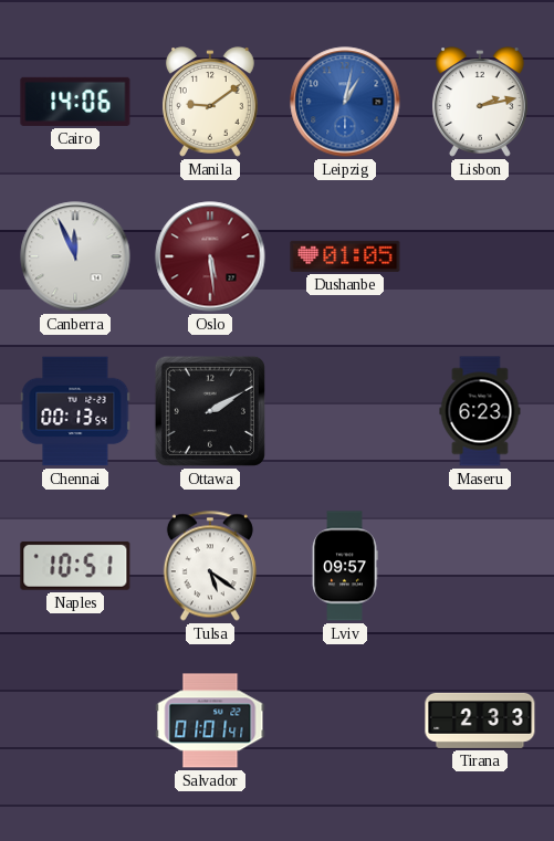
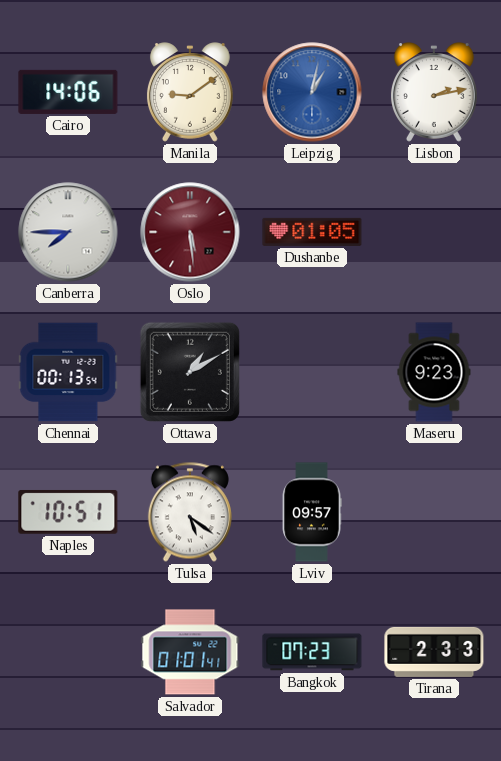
Canberra: 11:56 -> 7:45 (68, 232)
Ottawa: 2:10 -> 1:10 (190, 372)
Maseru: 6:23 -> 9:23 (434, 372)
Bangkok: none -> 07:23 (312, 652)
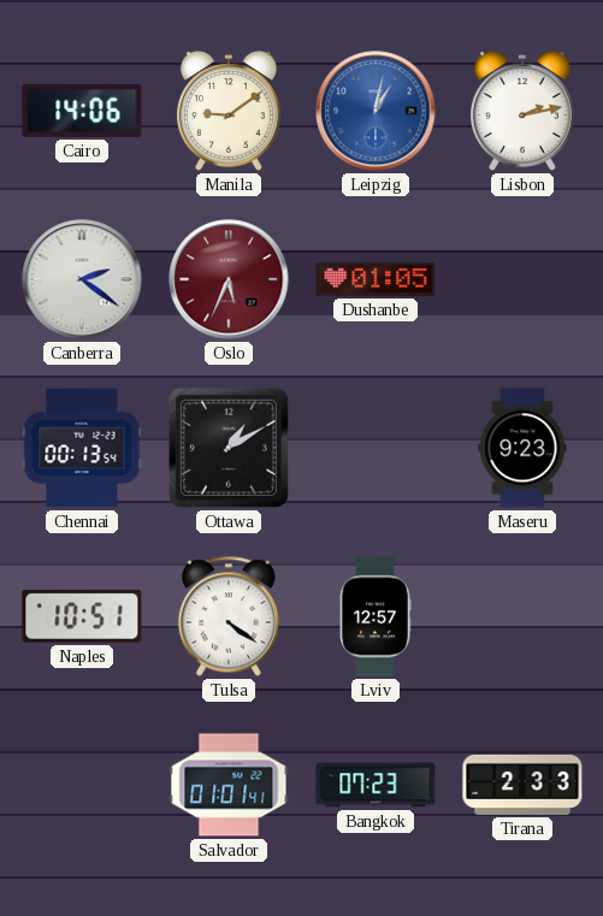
Canberra: 7:45 -> 2:21 (82, 279)
Oslo: 5:29 -> 5:34 (229, 279)
Tulsa: 5:21 -> 4:21 (229, 616)
Lviv: 09:57 -> 12:57 (376, 616)
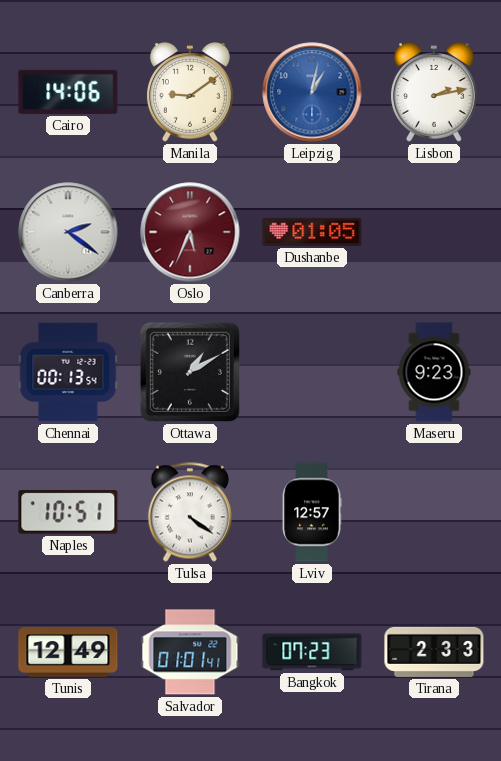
Tunis: none -> 12:49 (68, 652)
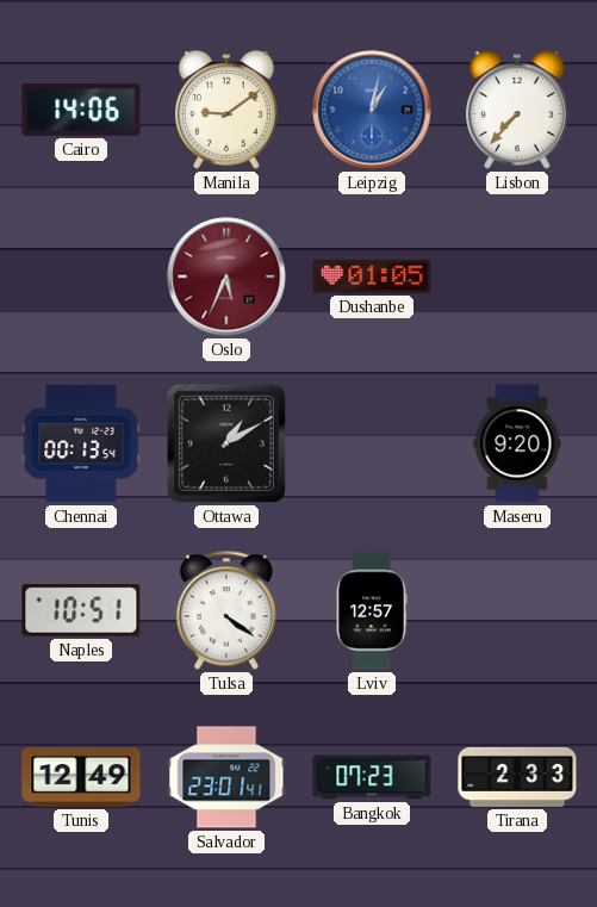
Lisbon: 2:13 -> 7:37 (517, 110)
Canberra: 2:21 -> none (68, 232)
Maseru: 9:23 -> 9:20 (517, 443)
Salvador: 01:01 -> 23:01 (226, 777)
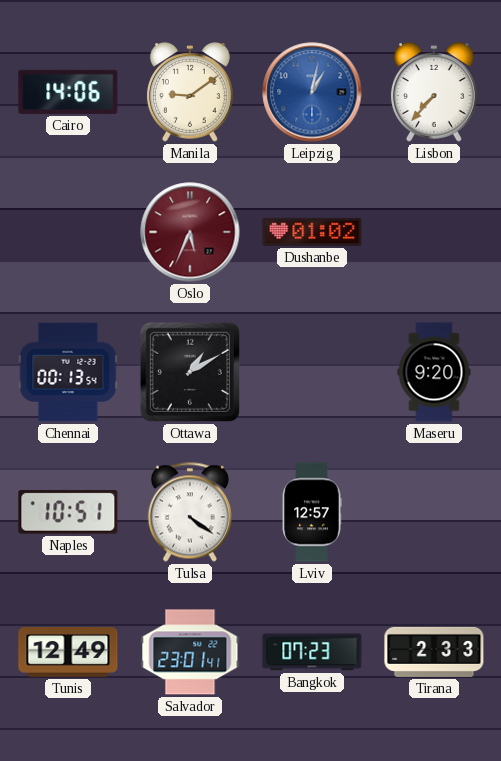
Dushanbe: 01:05 -> 01:02 (312, 232)
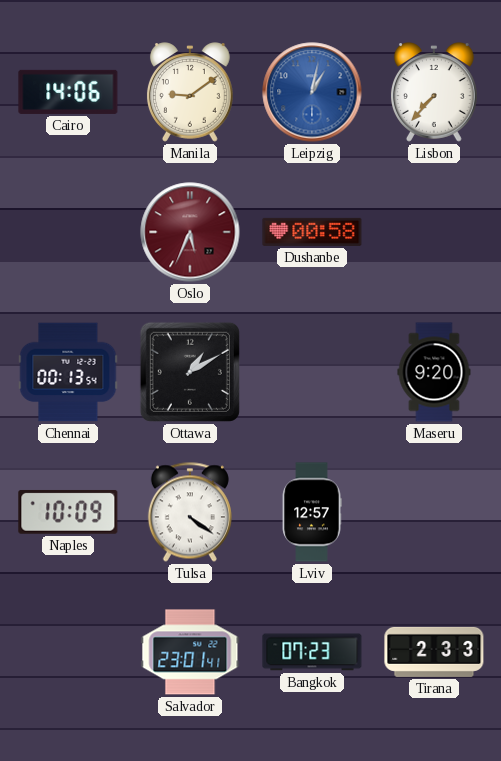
Dushanbe: 01:02 -> 00:58 (312, 232)
Naples: 10:51 -> 10:09 (68, 512)
Tunis: 12:49 -> none (68, 652)
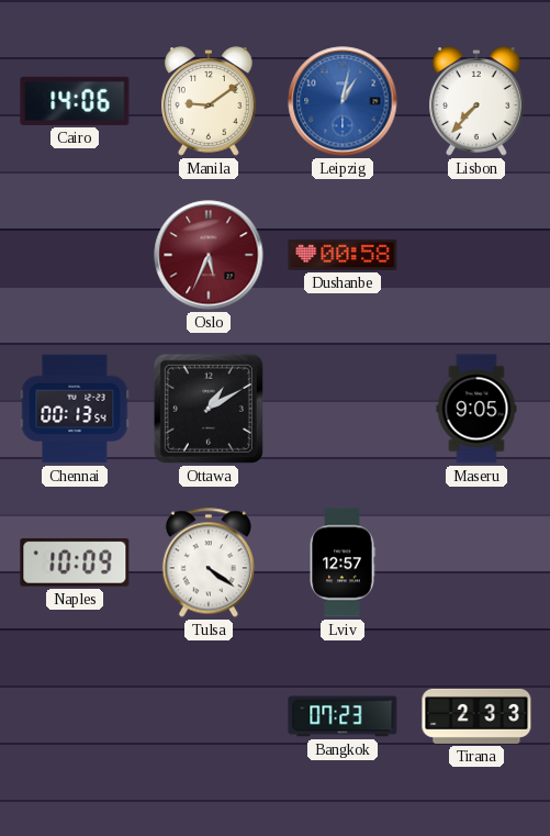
Maseru: 9:20 -> 9:05 (476, 409)
Salvador: 23:01 -> none (190, 652)
